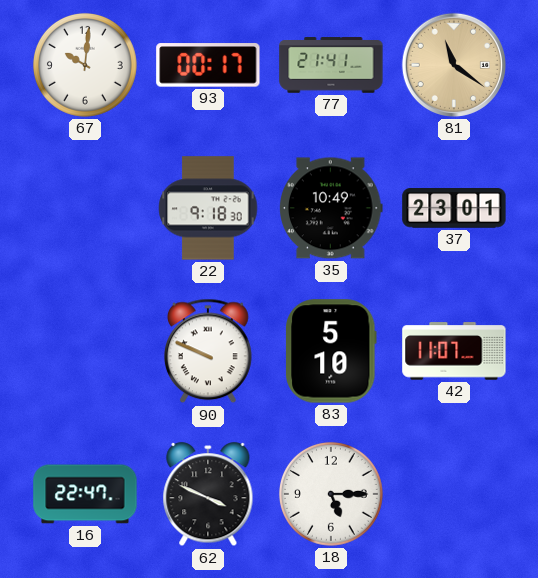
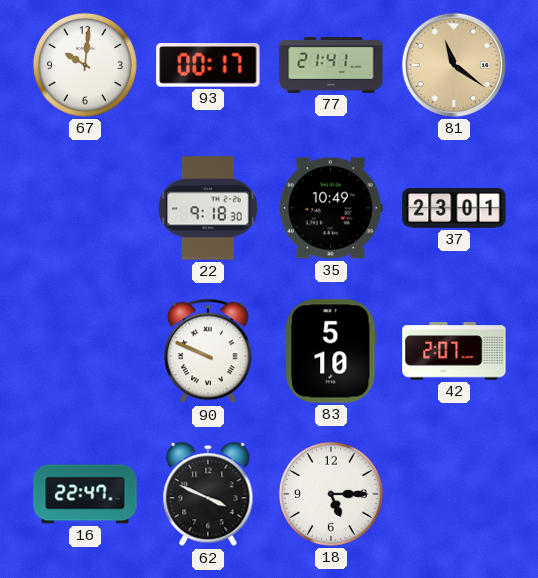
42: 11:07 -> 2:07 (454, 351)
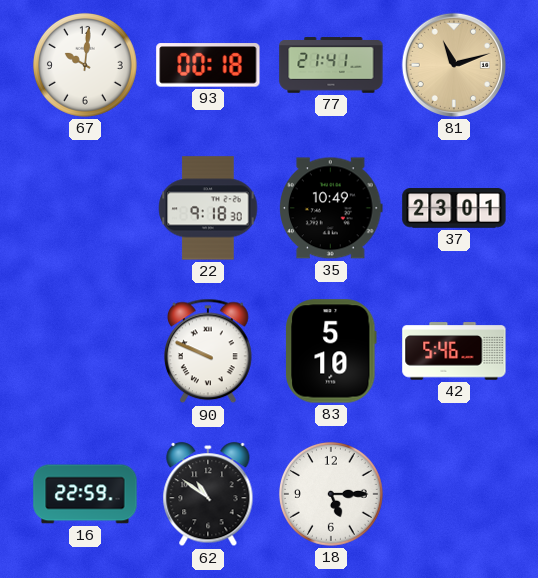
93: 00:17 -> 00:18 (208, 65)
81: 11:21 -> 11:12 (454, 65)
42: 2:07 -> 5:46 (454, 351)
16: 22:47 -> 22:59 (85, 494)
62: 3:49 -> 10:51 (208, 495)
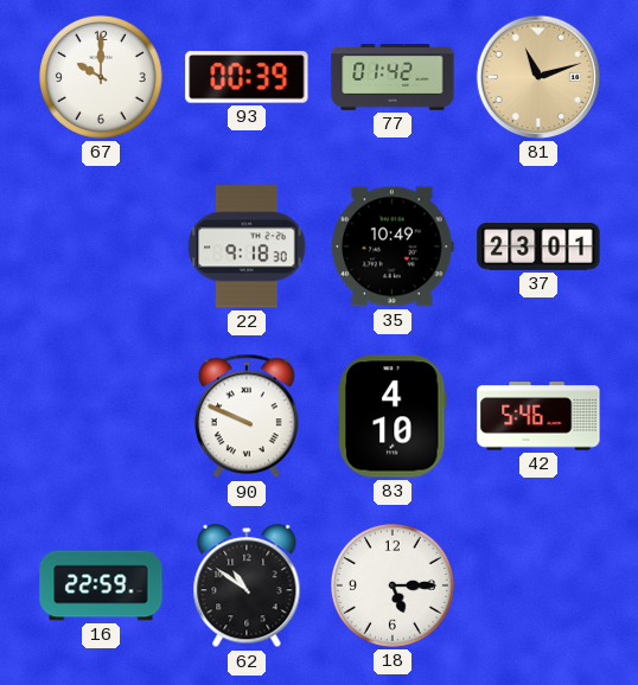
67: 10:01 -> 10:00 (101, 77)
93: 00:18 -> 00:39 (247, 77)
77: 21:41 -> 01:42 (393, 77)
83: 5:10 -> 4:10 (393, 416)
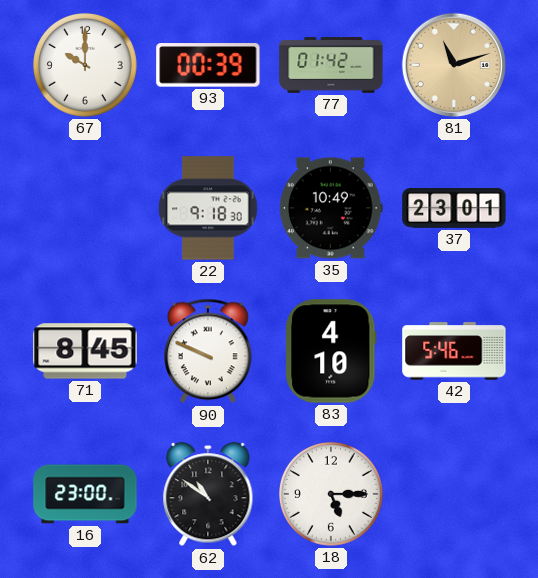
71: none -> 8:45 (85, 351)
16: 22:59 -> 23:00 (85, 494)
